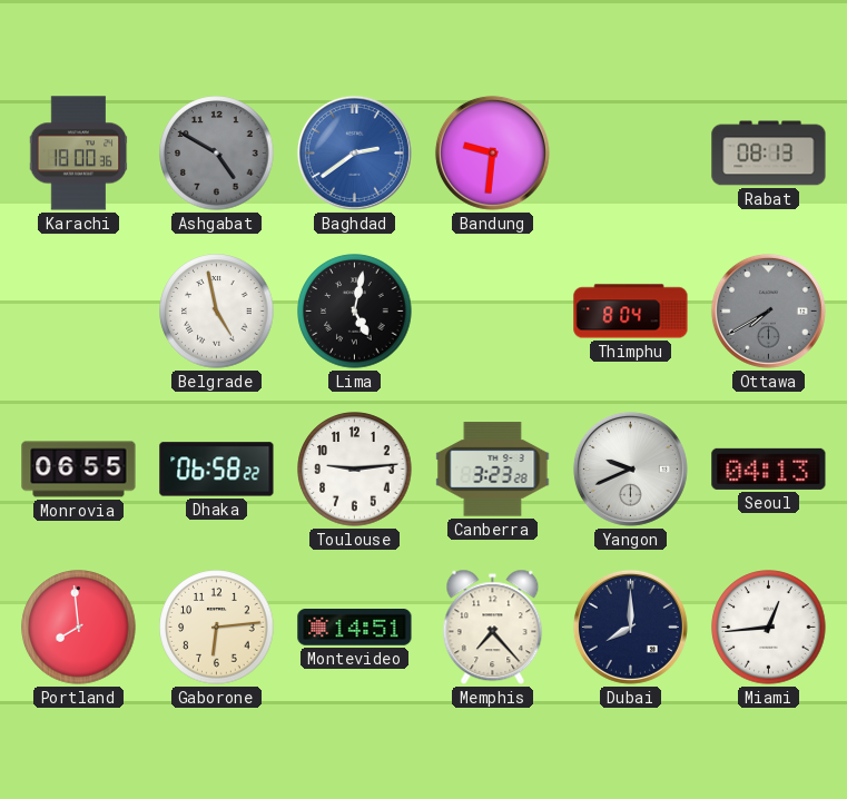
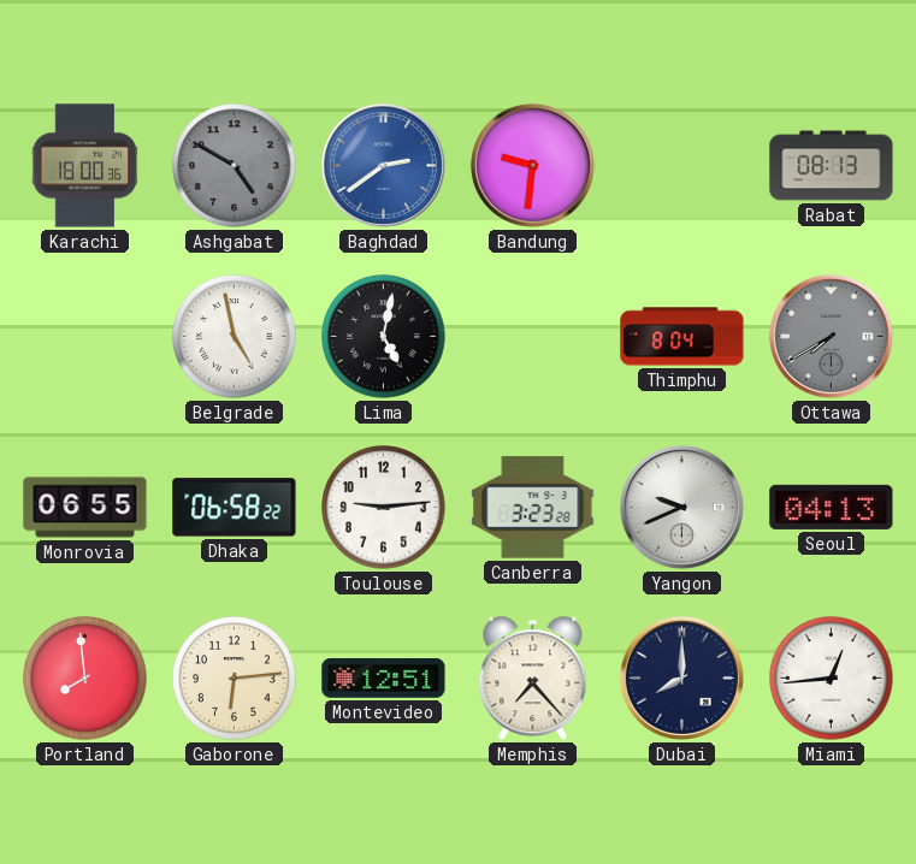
Montevideo: 14:51 -> 12:51 (384, 679)
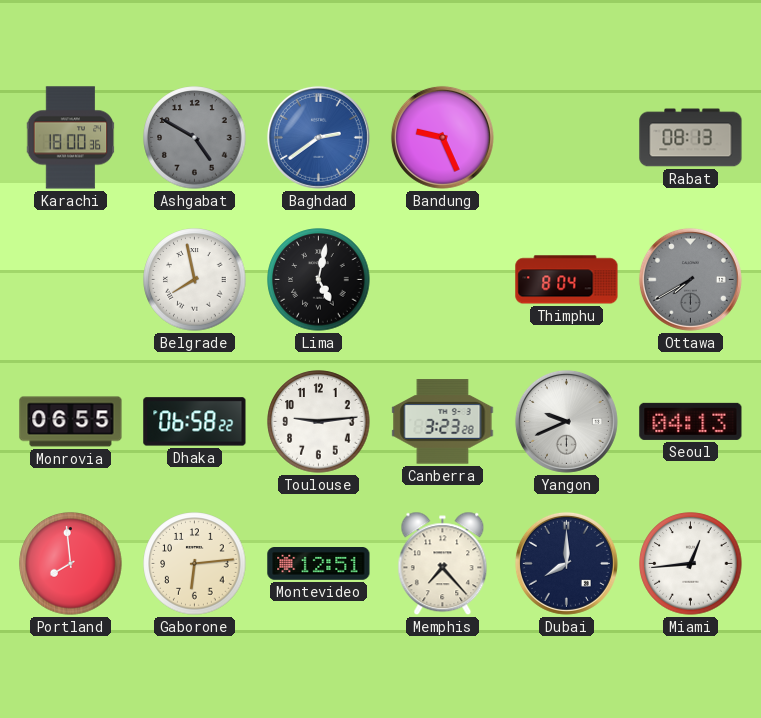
Bandung: 9:31 -> 9:26 (442, 137)
Belgrade: 4:58 -> 7:58 (195, 280)
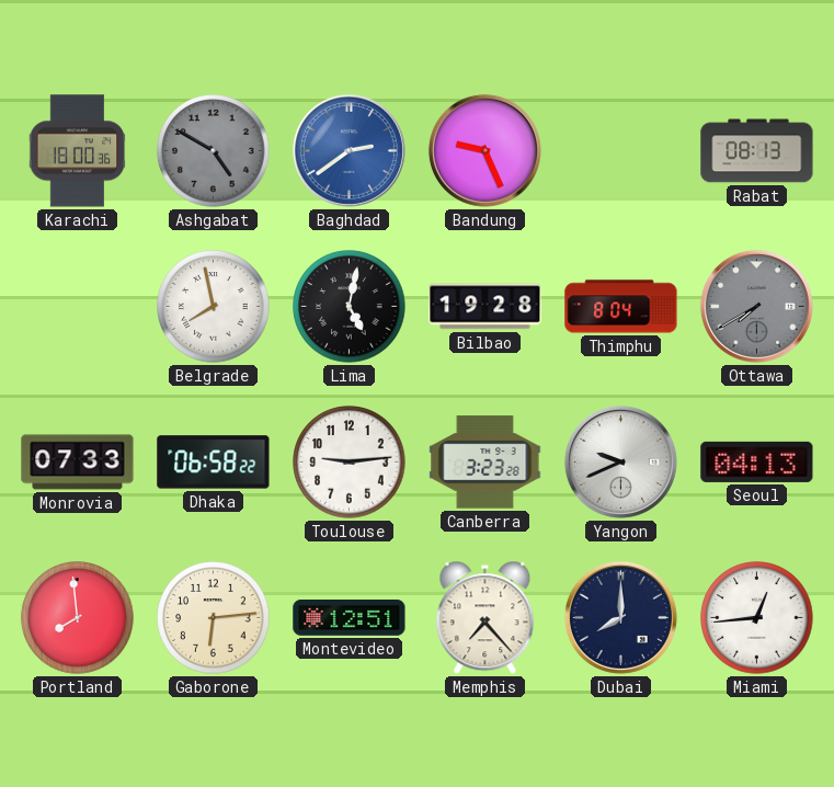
Bilbao: none -> 19:28 (485, 307)
Monrovia: 06:55 -> 07:33 (78, 463)
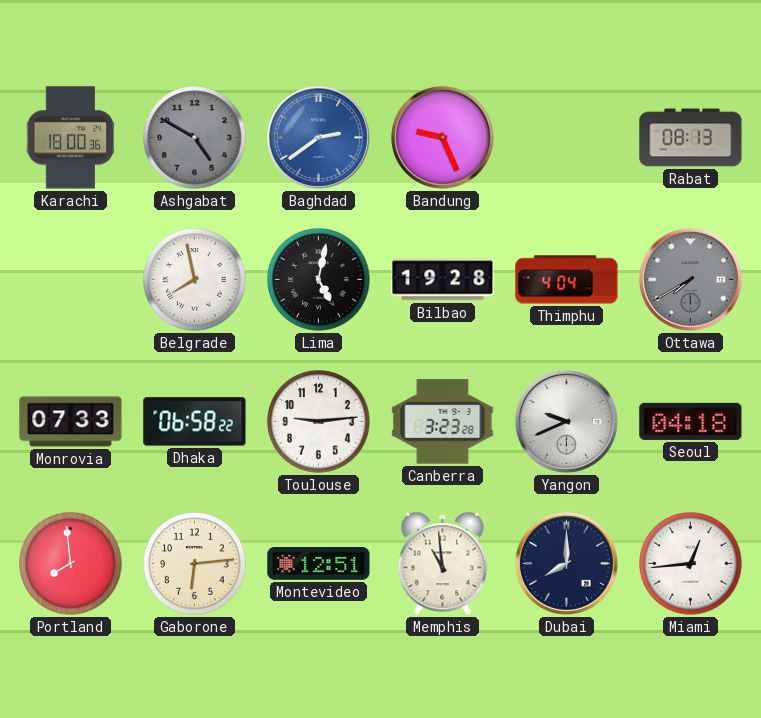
Thimphu: 8:04 -> 4:04 (567, 280)
Seoul: 04:13 -> 04:18 (691, 421)
Memphis: 7:23 -> 10:59 (443, 564)
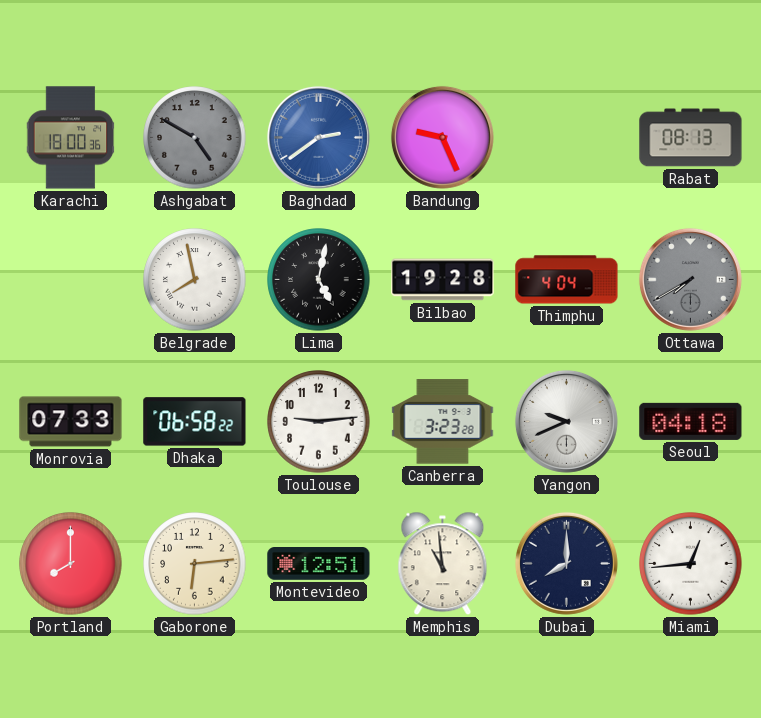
Portland: 7:59 -> 8:00 (71, 564)
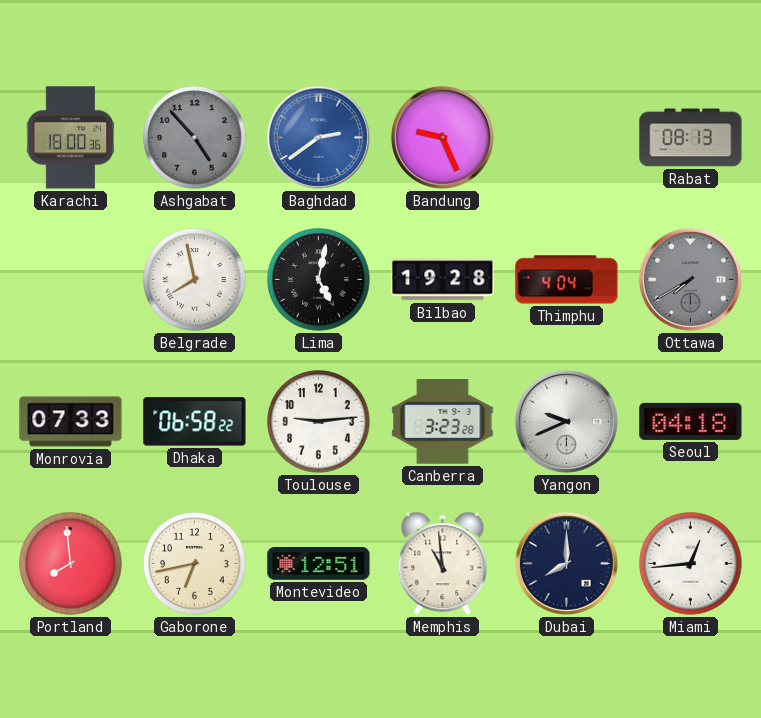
Ashgabat: 4:50 -> 4:53 (195, 138)
Portland: 8:00 -> 7:59 (71, 564)
Gaborone: 6:14 -> 6:43 (195, 564)
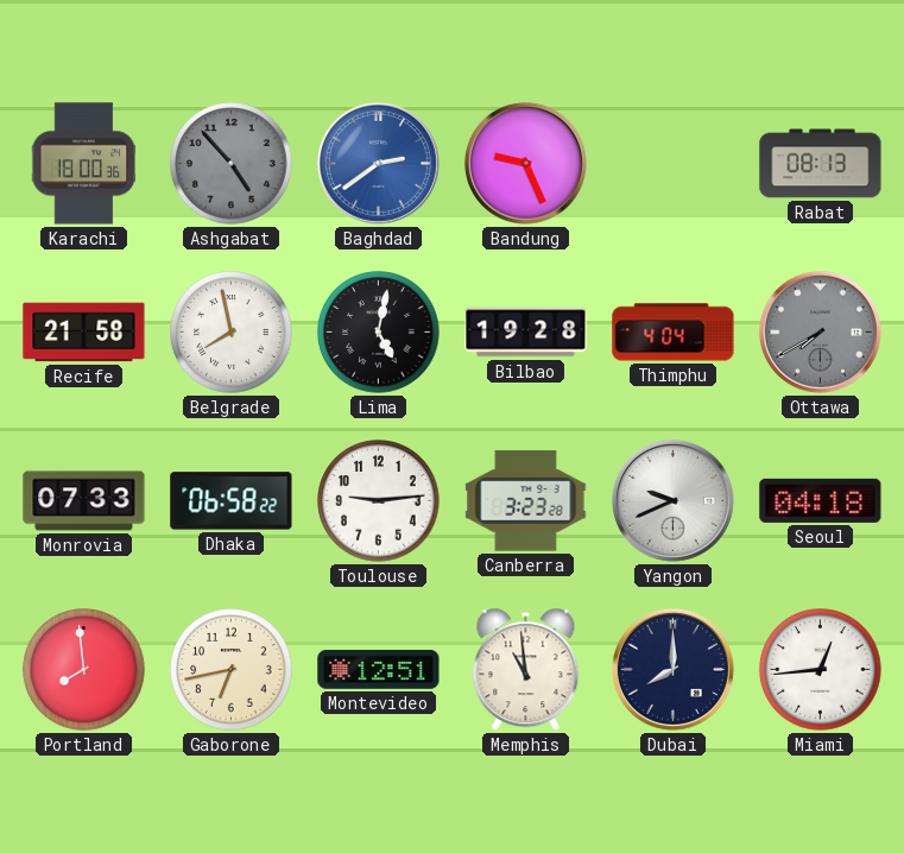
Recife: none -> 21:58 (84, 333)
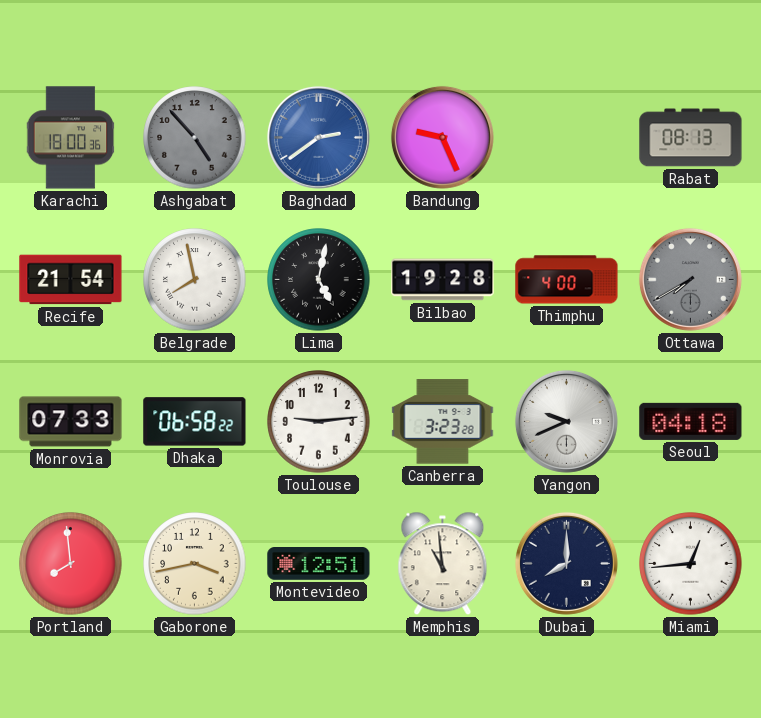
Recife: 21:58 -> 21:54 (71, 280)
Thimphu: 4:04 -> 4:00 (567, 280)
Gaborone: 6:43 -> 3:43 (195, 564)
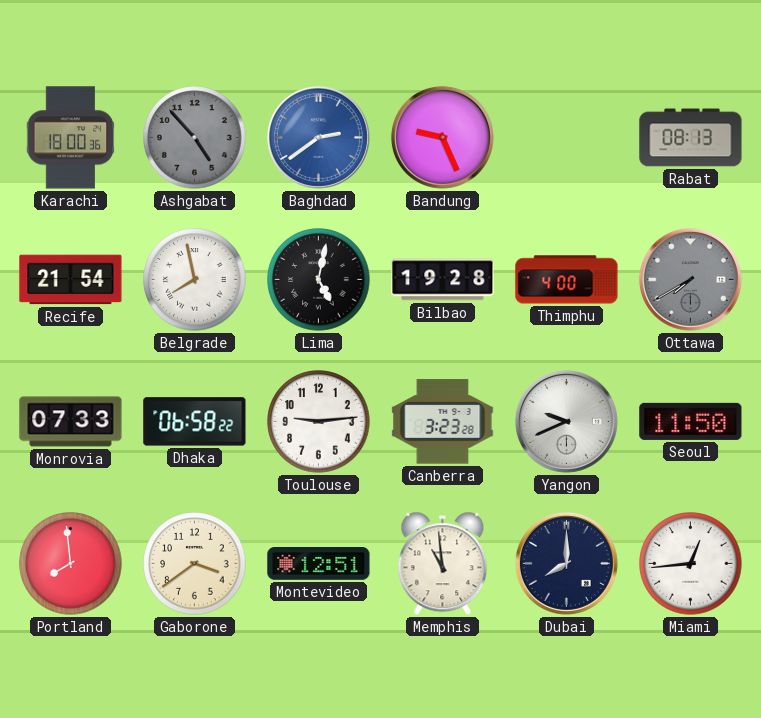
Seoul: 04:18 -> 11:50 (691, 421)
Gaborone: 3:43 -> 3:39 (195, 564)
